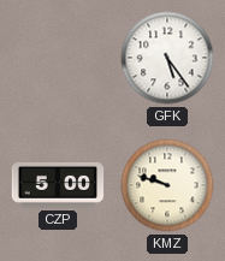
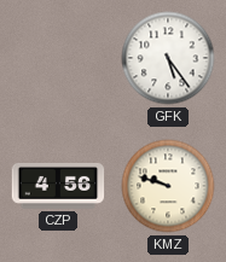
CZP: 5:00 -> 4:56 (58, 186)
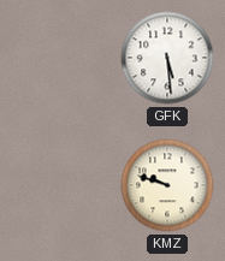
GFK: 5:24 -> 5:29 (167, 58)
CZP: 4:56 -> none (58, 186)
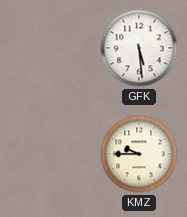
KMZ: 9:48 -> 9:45 (139, 154)
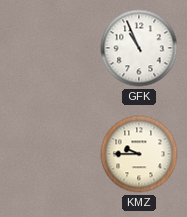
GFK: 5:29 -> 10:56 (139, 48)
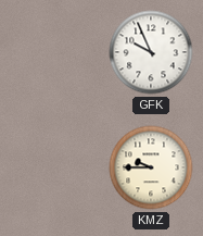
GFK: 10:56 -> 9:56 (151, 52)
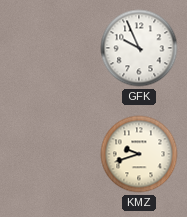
KMZ: 9:45 -> 9:42 (139, 154)
